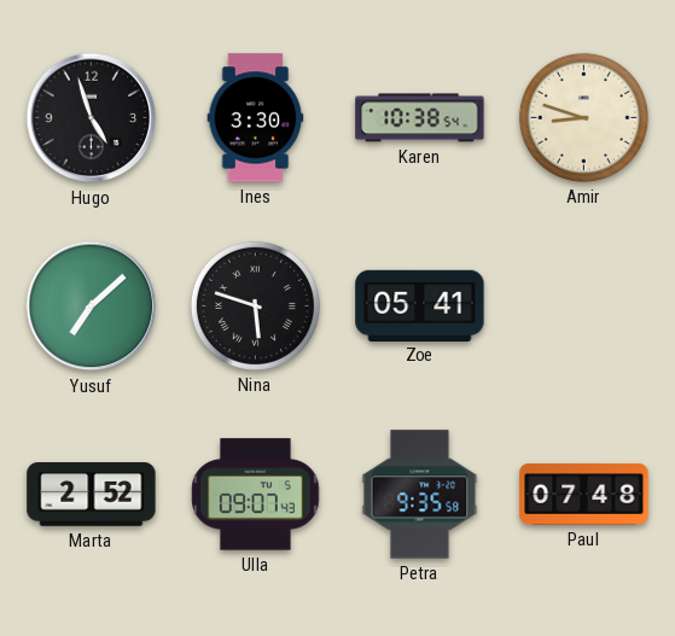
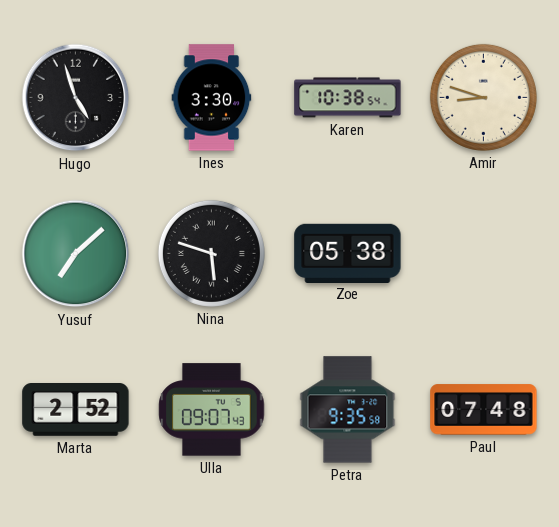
Zoe: 05:41 -> 05:38 (348, 253)
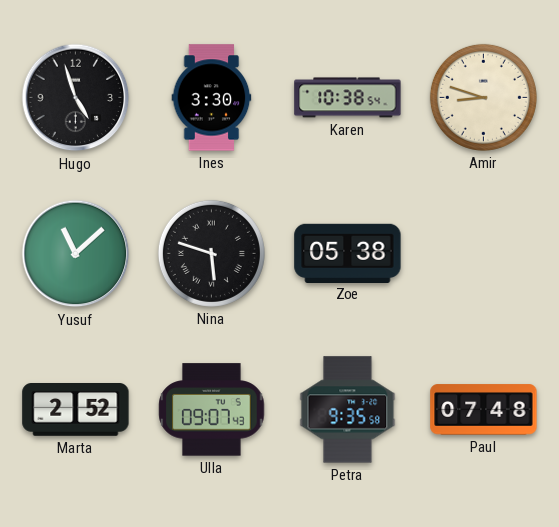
Yusuf: 7:08 -> 11:08 (76, 254)
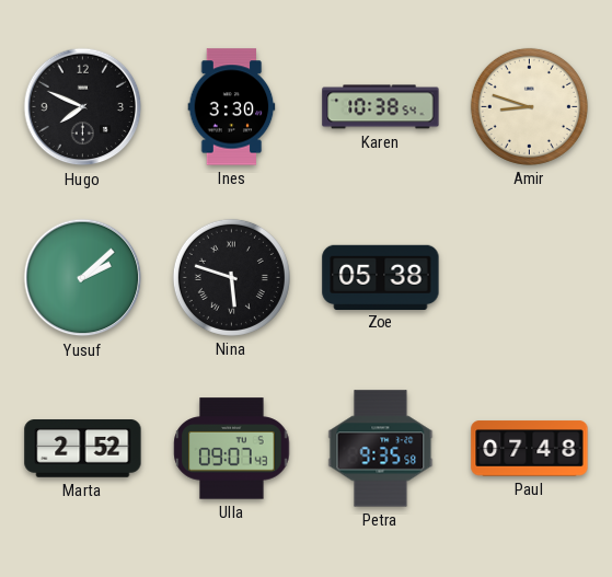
Hugo: 4:57 -> 7:49 (83, 107)
Yusuf: 11:08 -> 2:08 (83, 278)
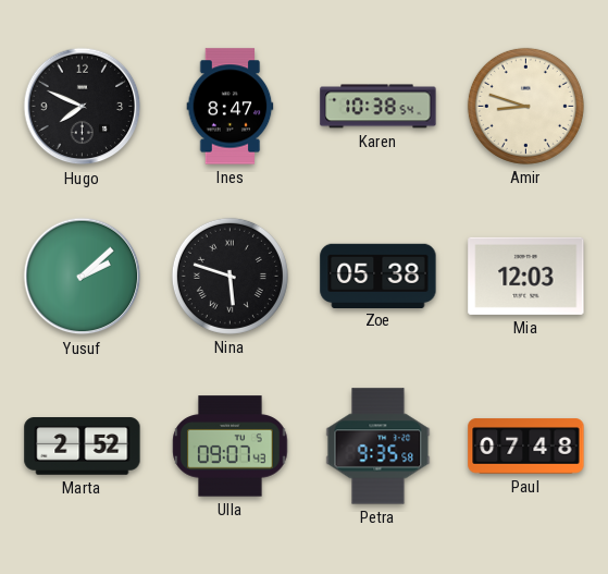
Ines: 3:30 -> 8:47 (231, 107)
Mia: none -> 12:03 (526, 276)
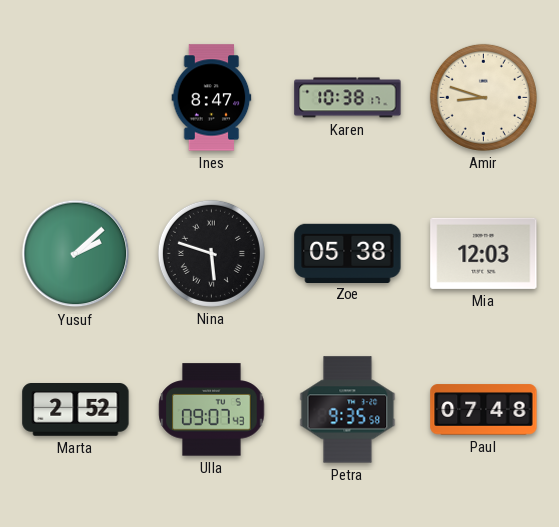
Hugo: 7:49 -> none (83, 107)
Karen: 10:38:54 -> 10:38:17 (348, 98)
